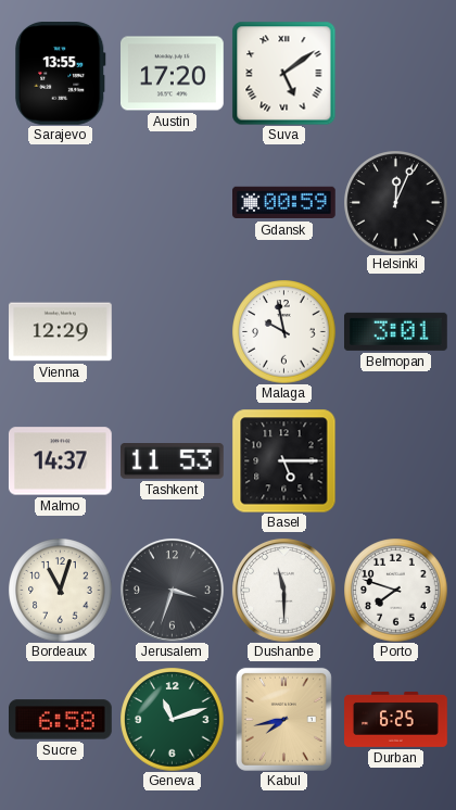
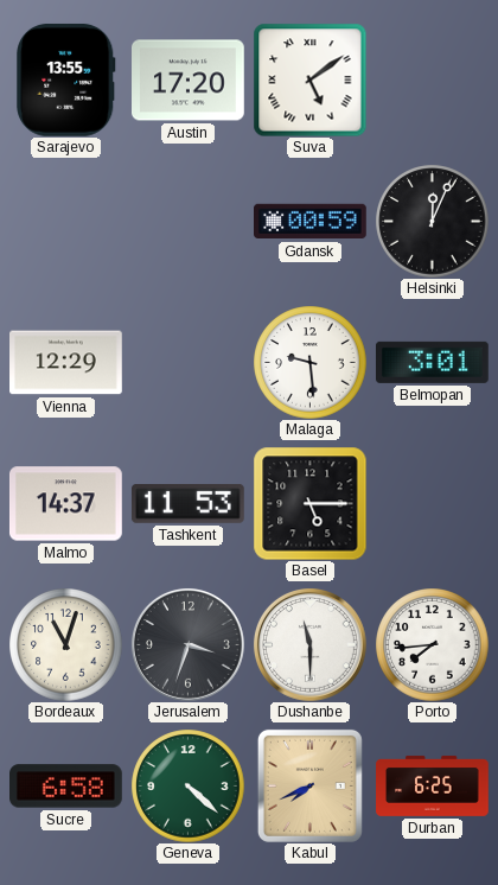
Malaga: 9:58 -> 9:29 (309, 362)
Porto: 7:48 -> 7:44 (432, 644)
Geneva: 11:12 -> 4:22 (187, 785)
Kabul: 7:43 -> 7:41 (309, 785)
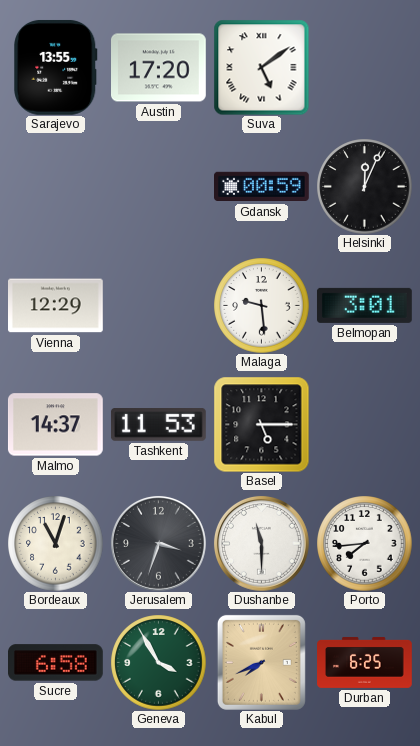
Geneva: 4:22 -> 3:55 (158, 662)
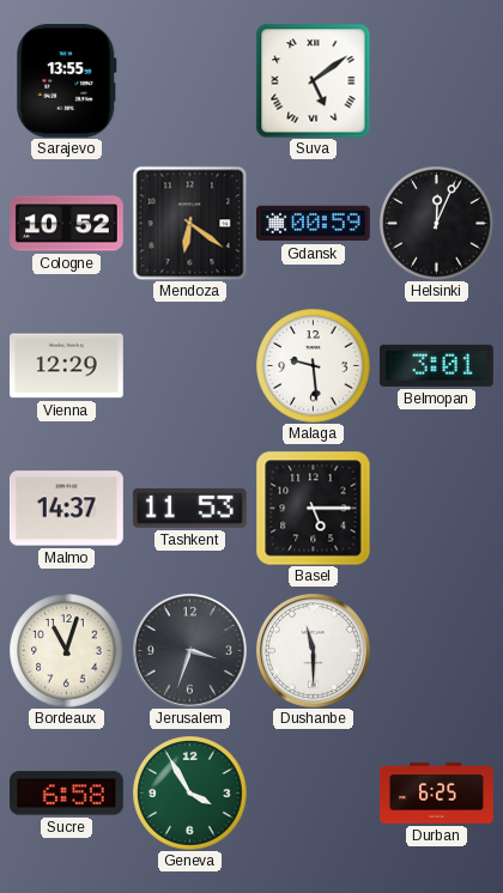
Austin: 17:20 -> none (159, 68)
Cologne: none -> 10:52 (67, 224)
Mendoza: none -> 6:21 (189, 223)
Porto: 7:44 -> none (364, 543)
Kabul: 7:41 -> none (261, 662)
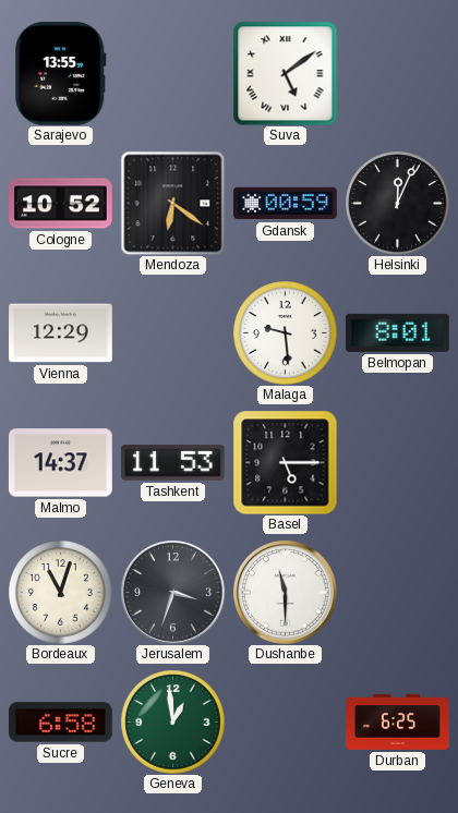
Belmopan: 3:01 -> 8:01 (397, 332)
Geneva: 3:55 -> 12:59 (172, 721)
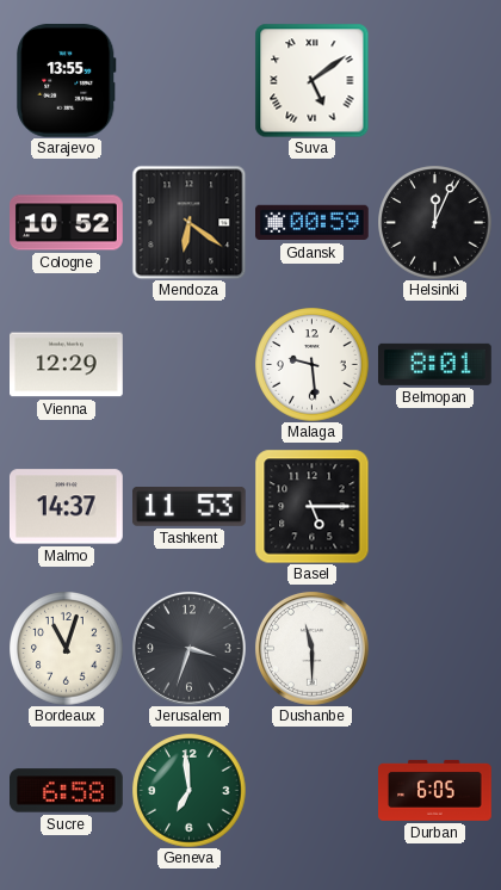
Geneva: 12:59 -> 6:59 (188, 790)
Durban: 6:25 -> 6:05 (435, 790)
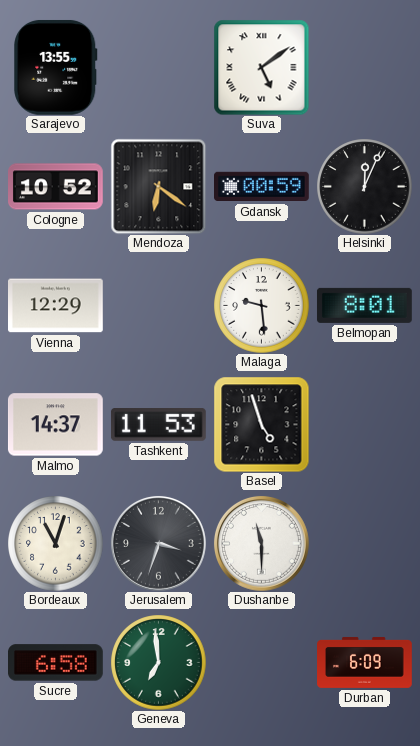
Basel: 5:15 -> 4:57 (261, 424)
Durban: 6:05 -> 6:09 (365, 662)
